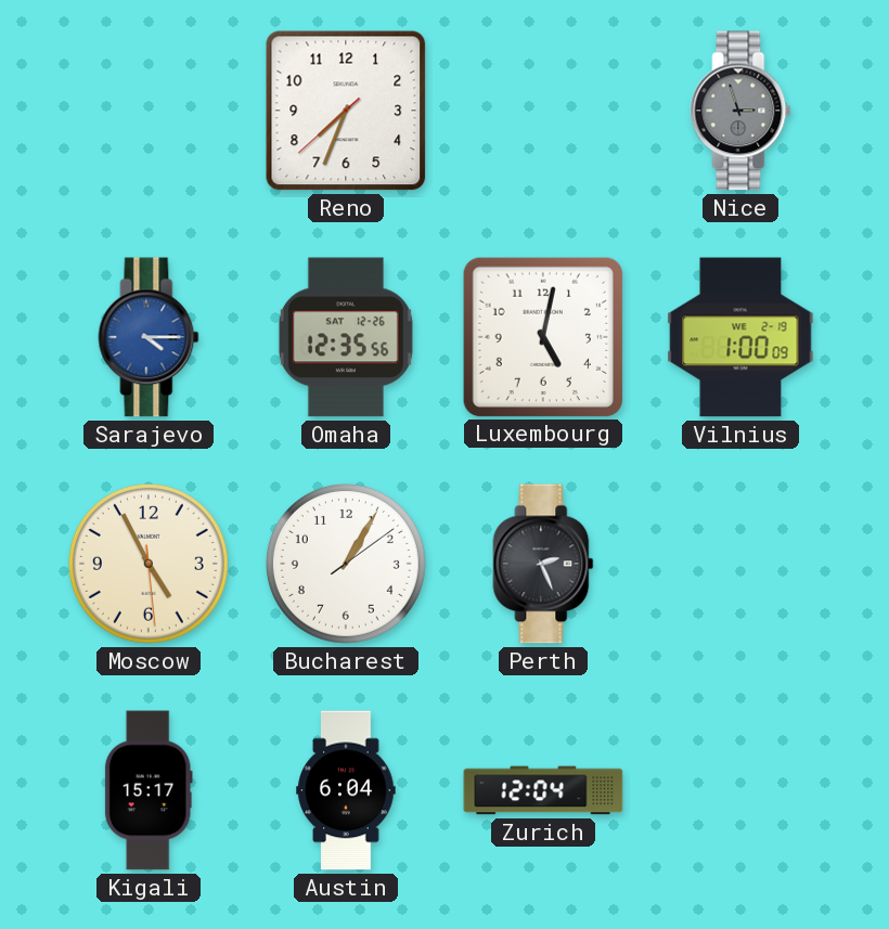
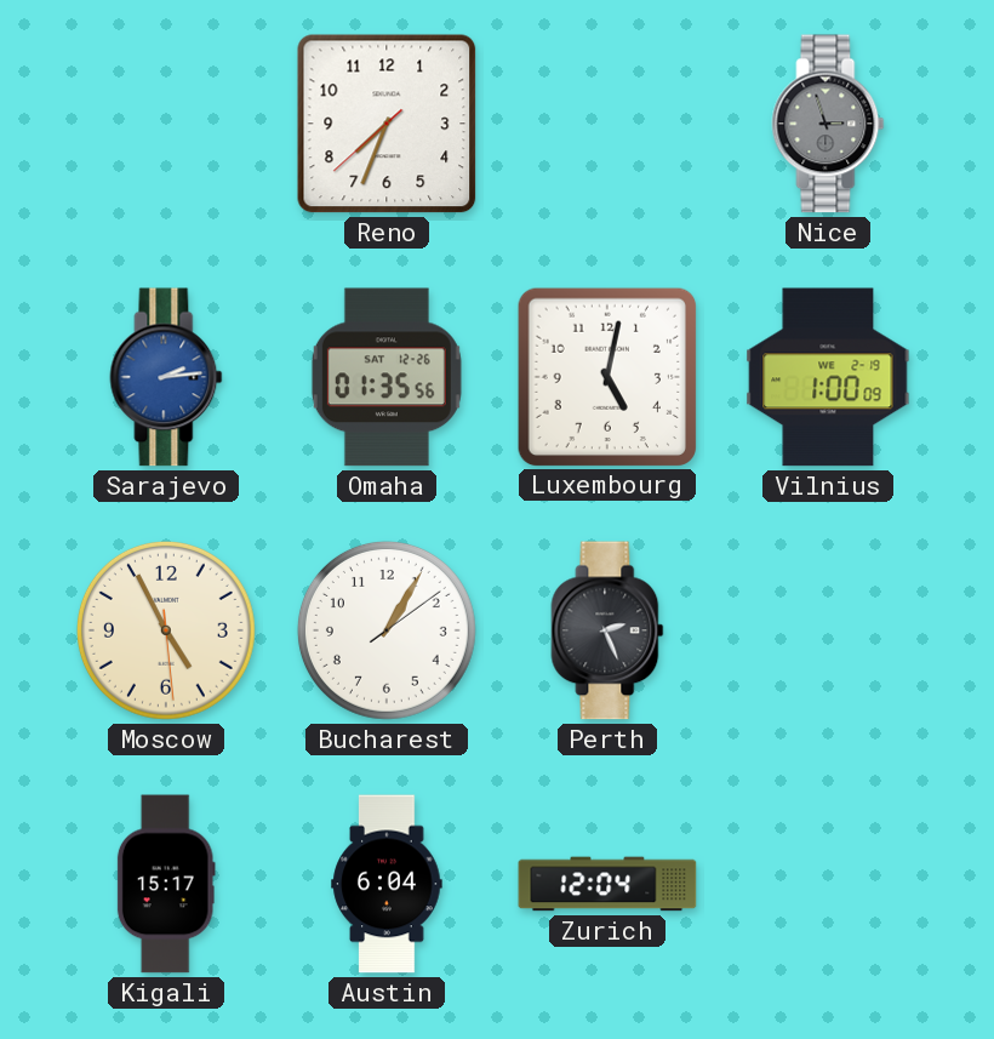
Sarajevo: 4:15 -> 2:14 (166, 377)
Omaha: 12:35 -> 01:35 (387, 377)
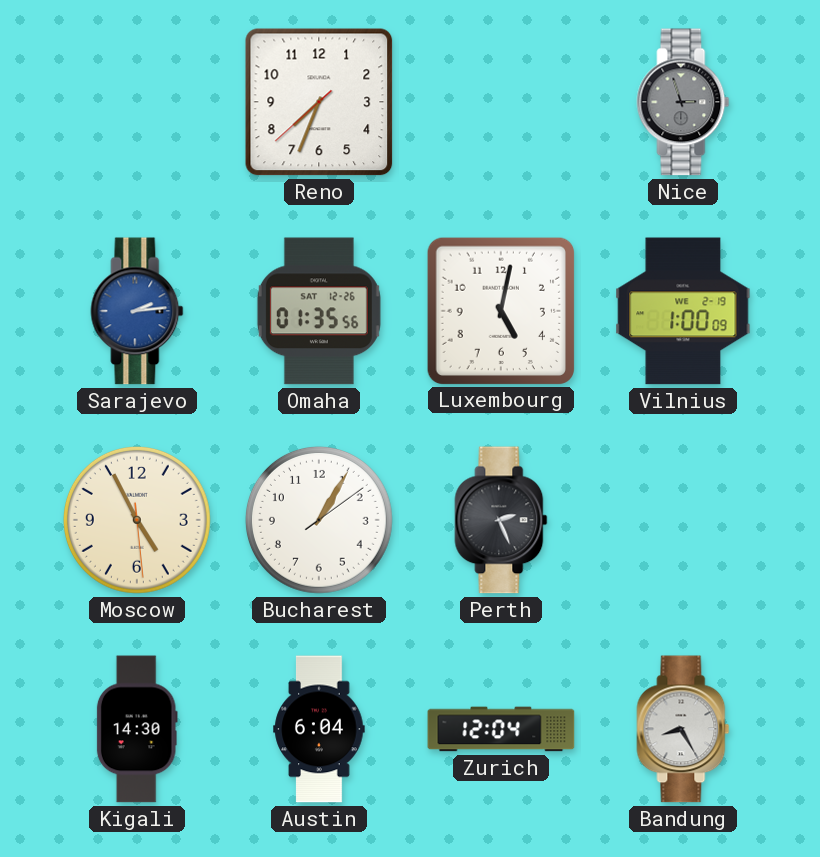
Kigali: 15:17 -> 14:30 (137, 729)
Bandung: none -> 8:25 (683, 729)
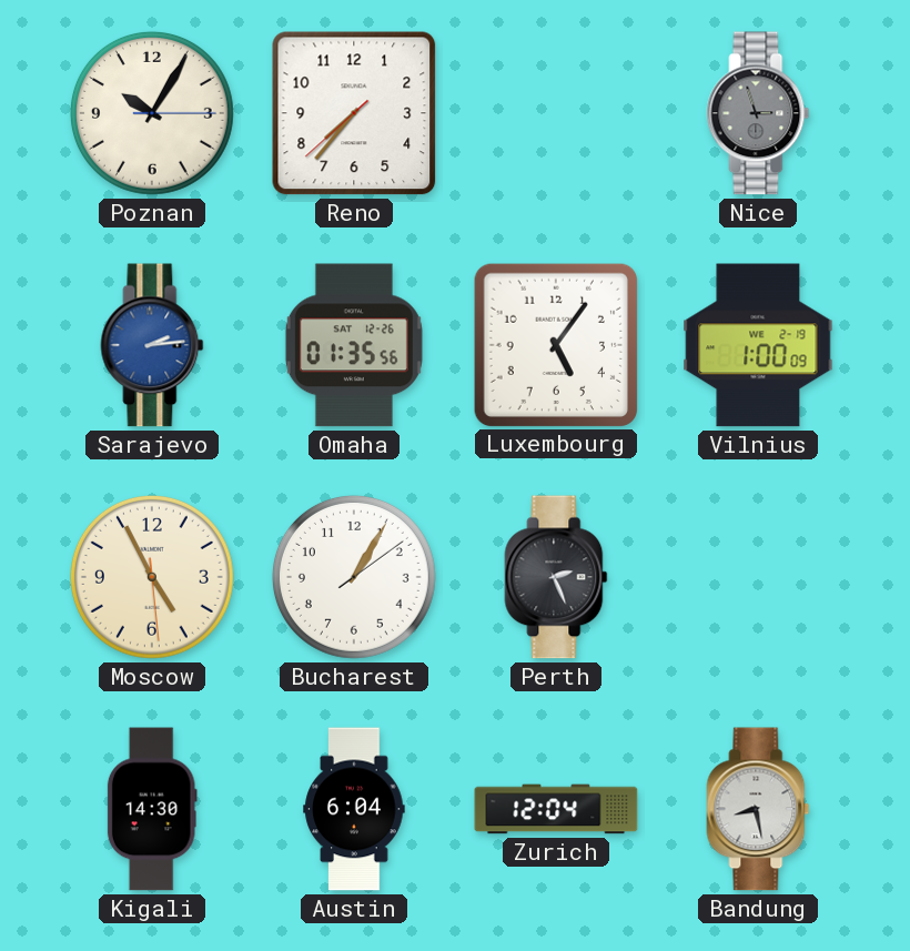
Poznan: none -> 10:05 (152, 113)
Reno: 7:33 -> 7:36 (354, 113)
Luxembourg: 5:02 -> 5:06 (555, 344)
Bandung: 8:25 -> 8:28 (758, 809)
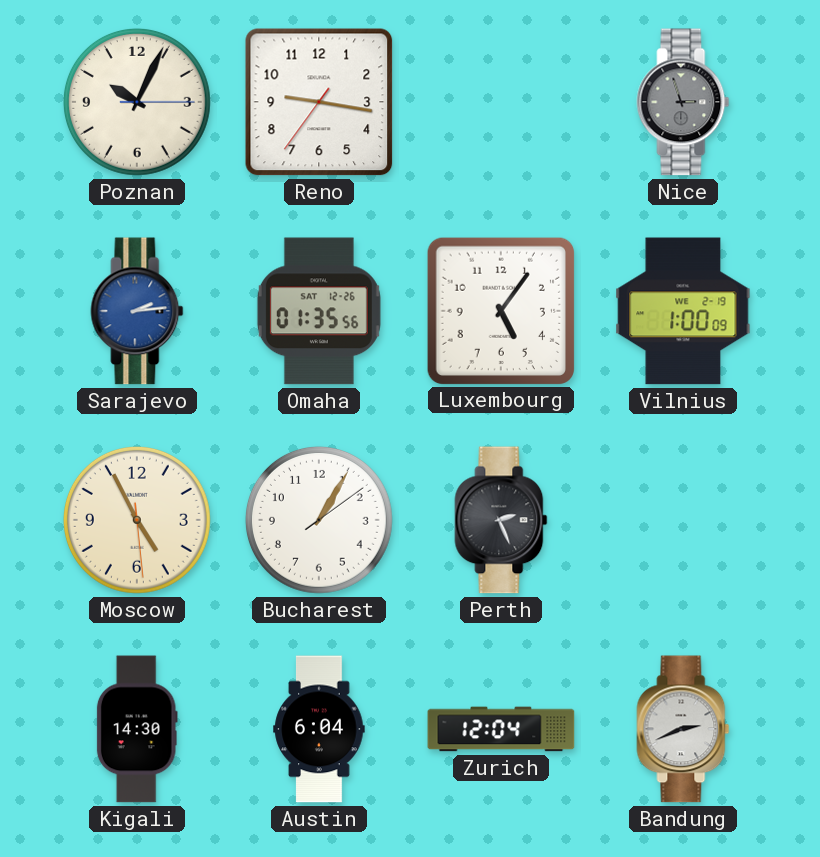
Poznan: 10:05 -> 10:04 (137, 102)
Reno: 7:36 -> 9:16 (319, 102)
Bandung: 8:28 -> 2:41 (683, 729)
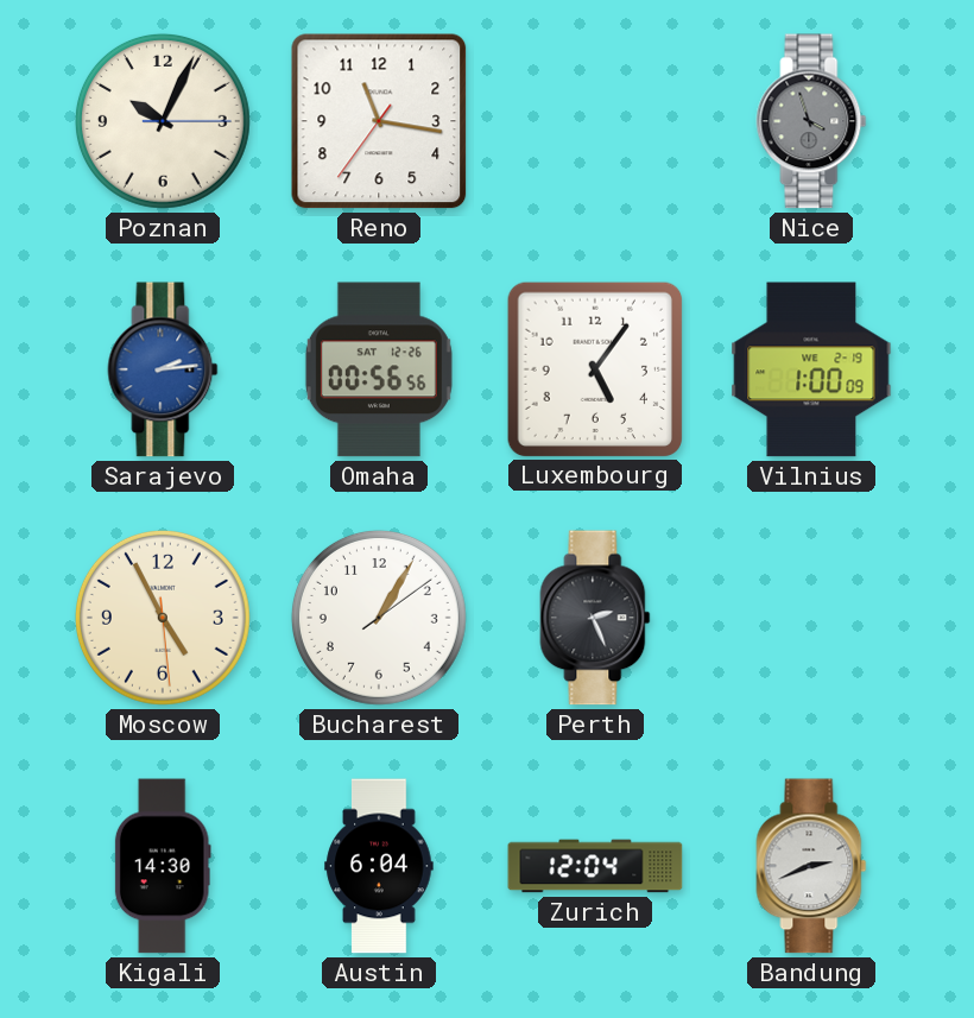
Reno: 9:16 -> 11:16 (379, 121)
Nice: 2:57 -> 3:57 (811, 121)
Omaha: 01:35 -> 00:56 (379, 369)
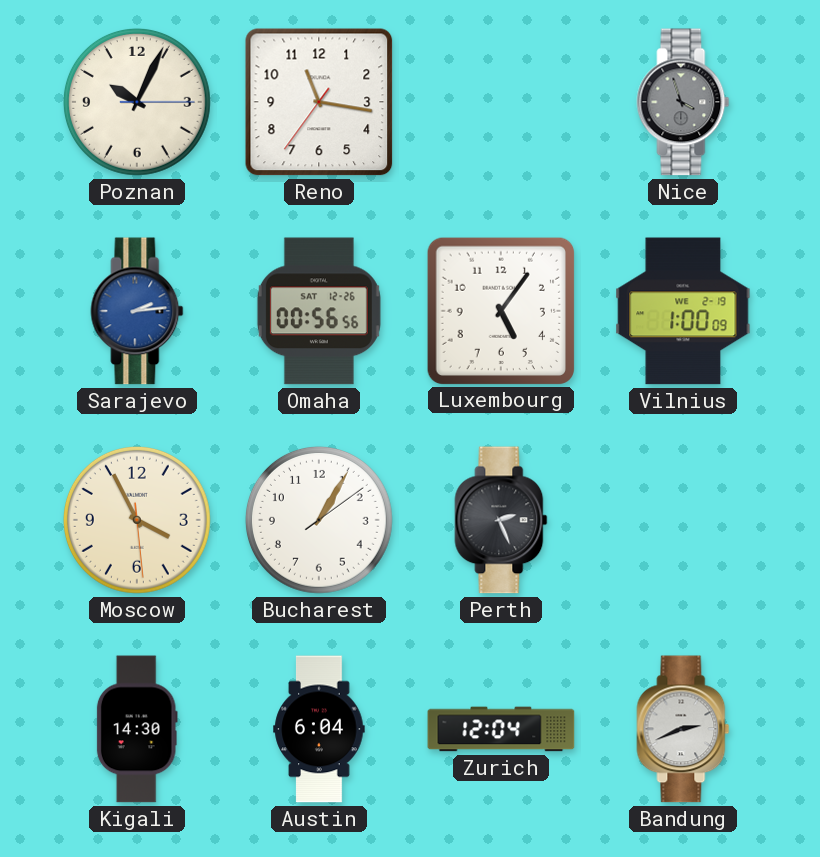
Moscow: 4:55 -> 3:55 (137, 520)
